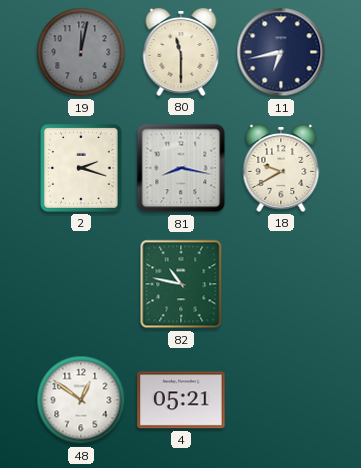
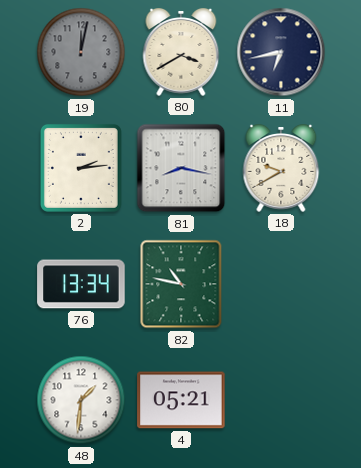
80: 11:30 -> 3:40 (181, 53)
2: 2:18 -> 2:14 (81, 168)
76: none -> 13:34 (81, 284)
48: 12:51 -> 1:31 (81, 400)
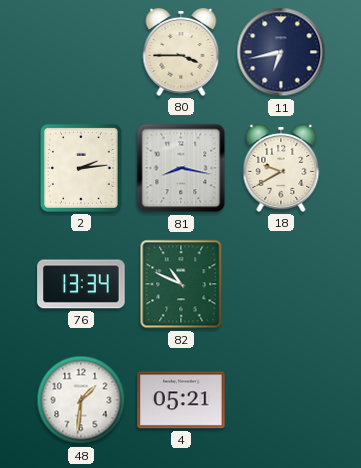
19: 12:02 -> none (81, 52)
80: 3:40 -> 3:45 (181, 53)
82: 10:47 -> 10:49 (181, 284)
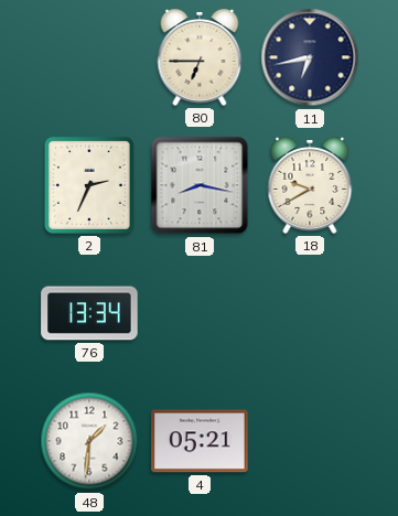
80: 3:45 -> 6:45 (200, 58)
2: 2:14 -> 2:34 (89, 185)
82: 10:49 -> none (181, 284)
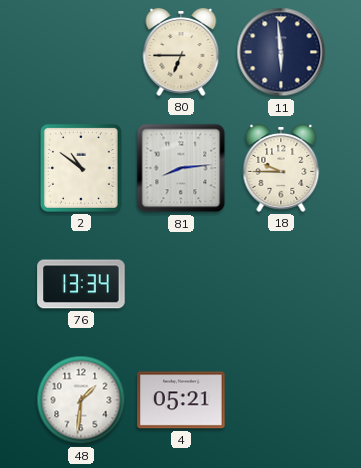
11: 6:43 -> 5:59 (281, 52)
2: 2:34 -> 10:51 (81, 168)
81: 8:17 -> 8:14 (181, 168)
18: 9:40 -> 9:45 (281, 169)
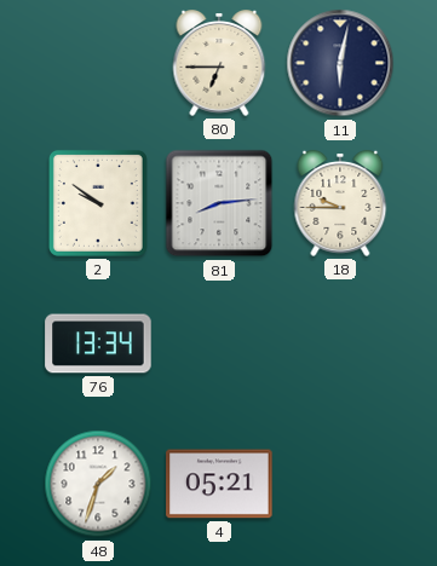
11: 5:59 -> 6:02 (340, 63)
2: 10:51 -> 9:51 (98, 203)
48: 1:31 -> 1:33 (98, 484)
